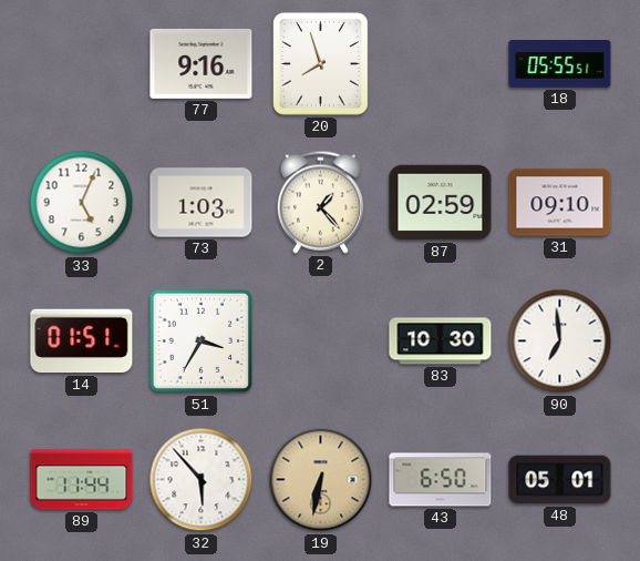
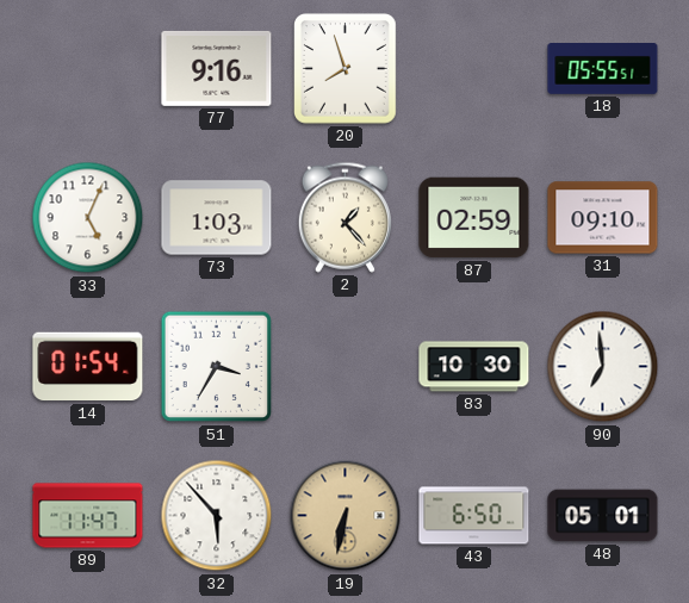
14: 01:51 -> 01:54 (88, 367)
89: 11:44 -> 11:47 (88, 516)
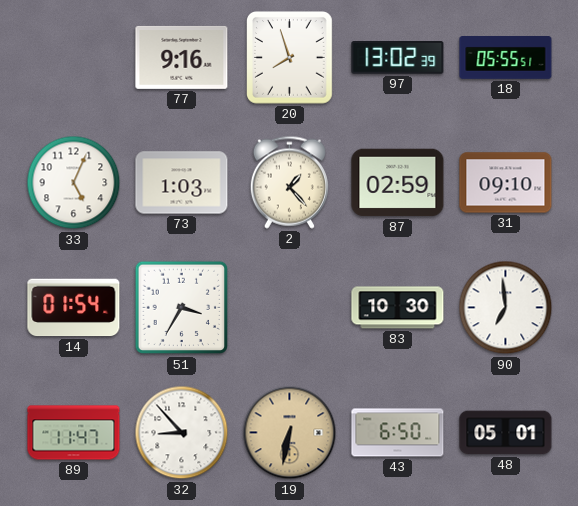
97: none -> 13:02 (398, 58)
32: 5:53 -> 8:53 (182, 433)
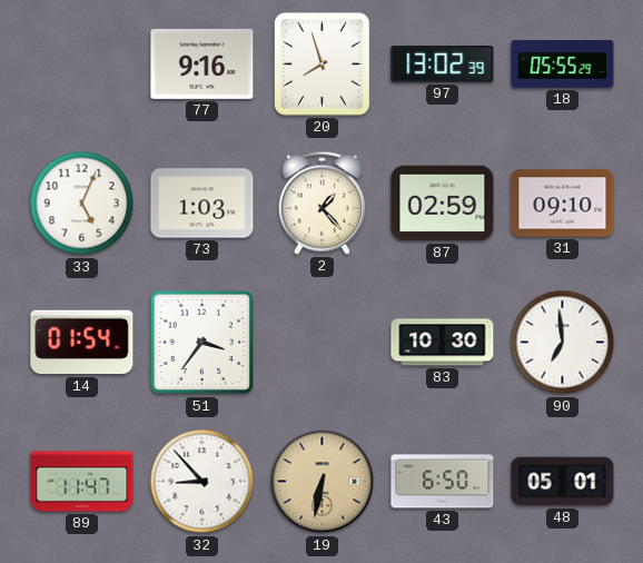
18: 05:55:51 -> 05:55:29 (563, 65)
51: 3:35 -> 3:36 (202, 343)
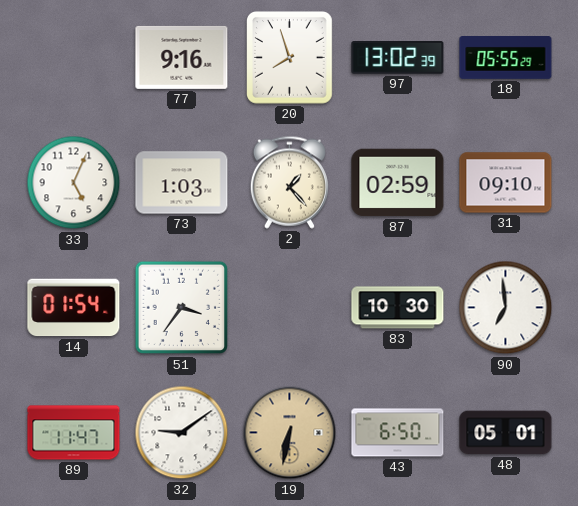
32: 8:53 -> 9:09 (182, 433)
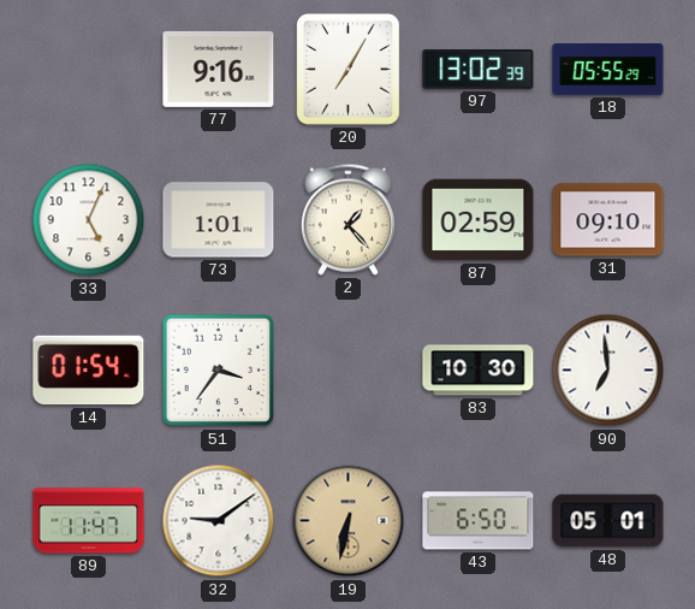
20: 7:57 -> 7:05 (349, 70)
73: 1:03 -> 1:01 (219, 220)
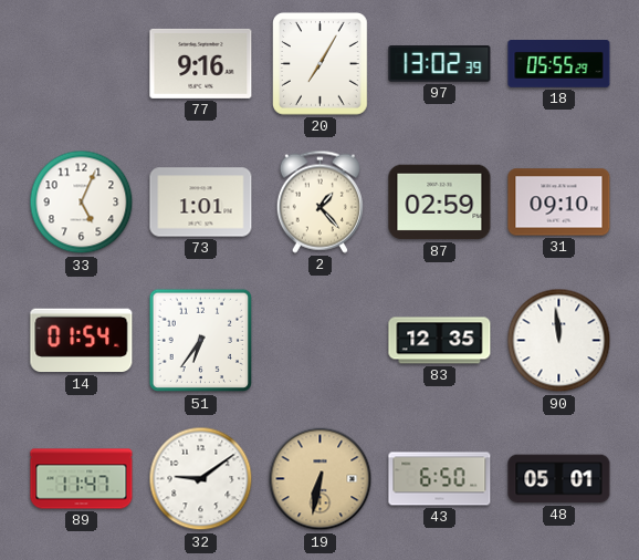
51: 3:36 -> 6:36 (201, 341)
83: 10:30 -> 12:35 (440, 341)
90: 6:59 -> 11:59 (559, 341)
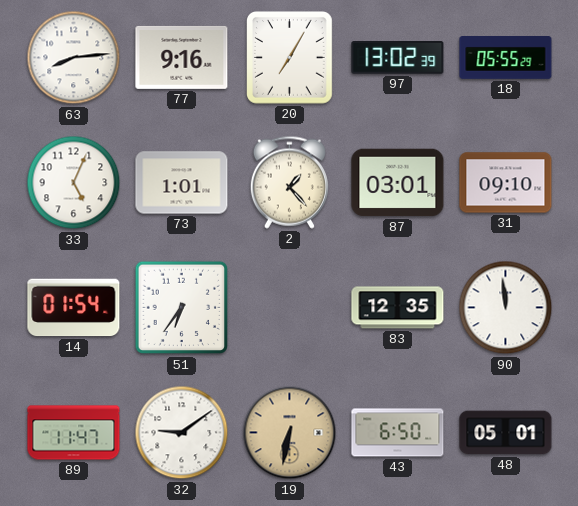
63: none -> 8:14 (74, 58)
87: 02:59 -> 03:01 (398, 183)
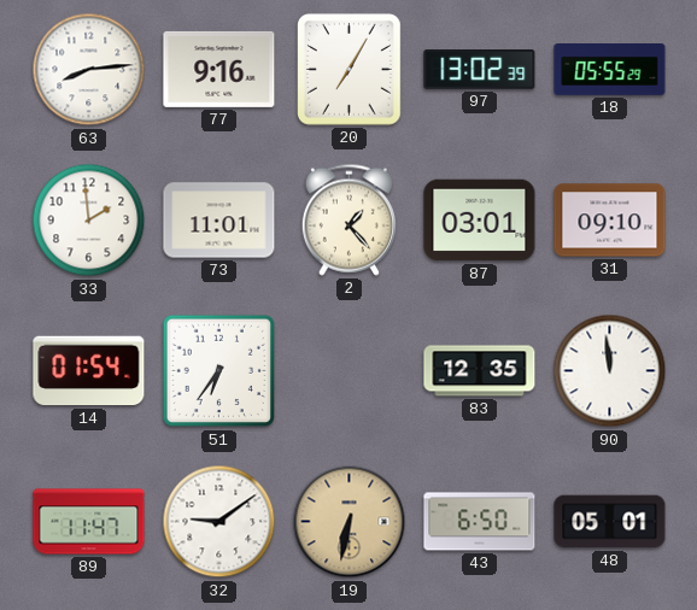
33: 5:04 -> 1:59 (89, 221)
73: 1:01 -> 11:01 (219, 221)
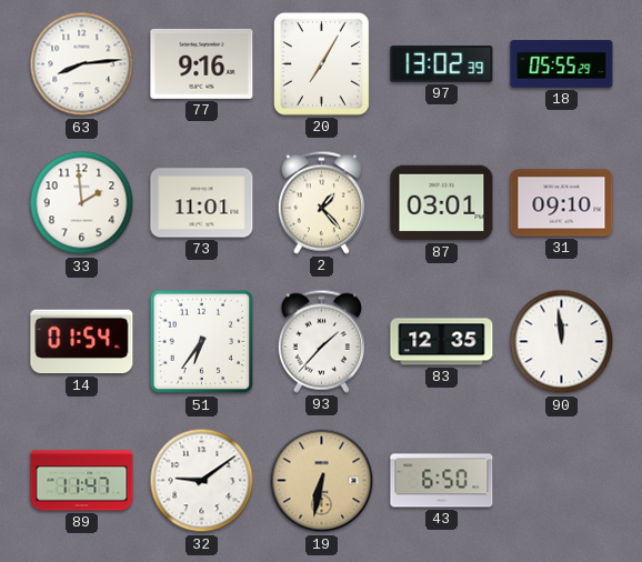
93: none -> 1:37 (321, 341)
48: 05:01 -> none (610, 522)
